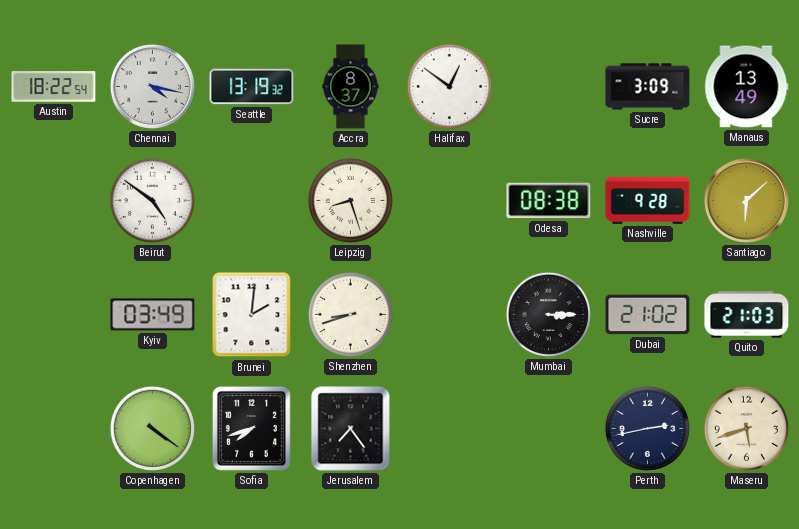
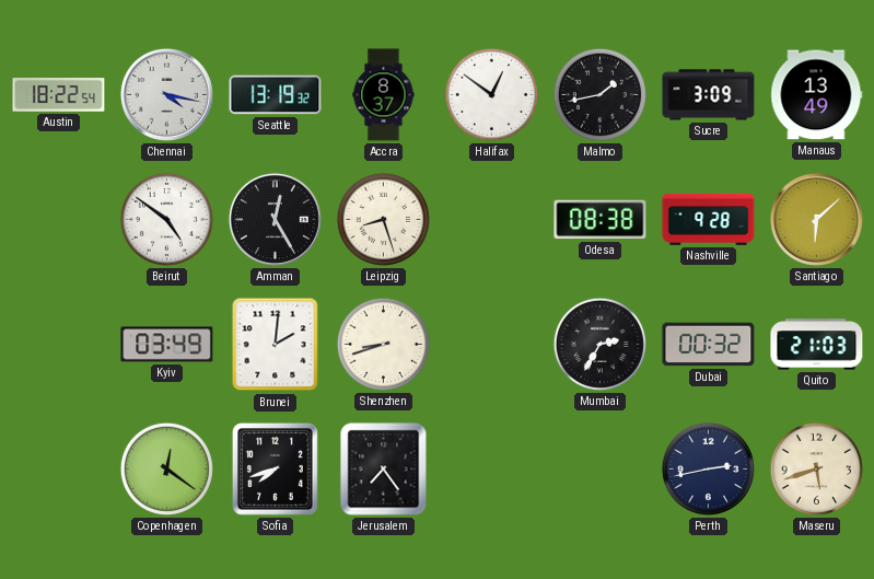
Malmo: none -> 1:43 (599, 94)
Amman: none -> 12:25 (275, 219)
Mumbai: 3:15 -> 2:35 (599, 344)
Dubai: 21:02 -> 00:32 (709, 345)
Copenhagen: 4:21 -> 12:21 (166, 468)
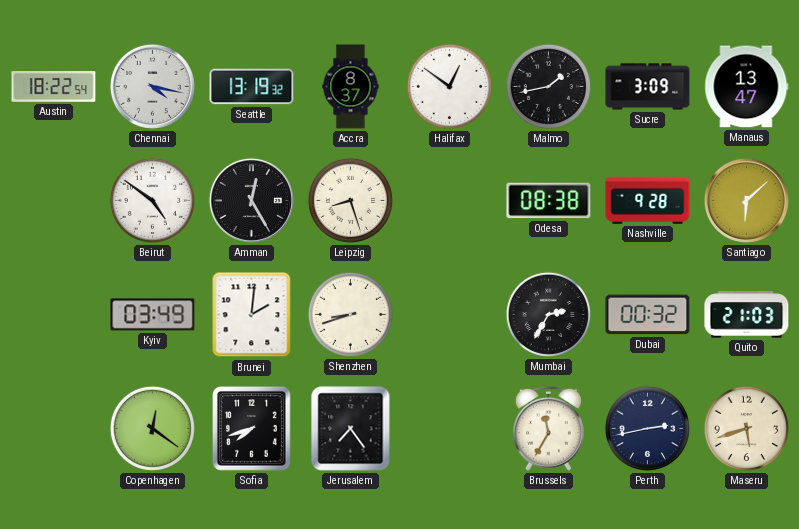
Manaus: 13:49 -> 13:47 (747, 87)
Brussels: none -> 11:35 (548, 428)
